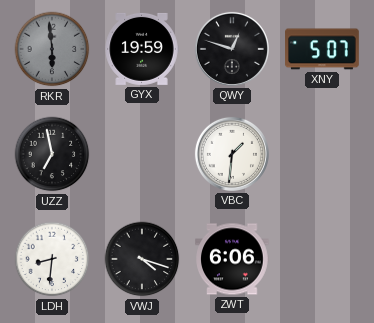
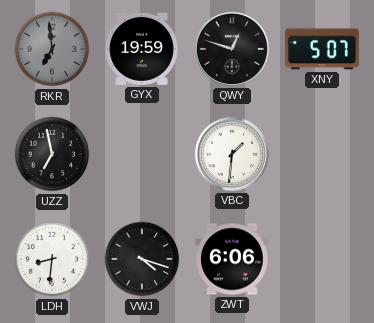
RKR: 5:59 -> 6:59 (52, 49)
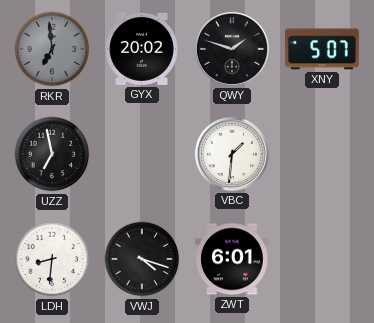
GYX: 19:59 -> 20:02 (142, 49)
QWY: 12:48 -> 1:48 (232, 49)
ZWT: 6:06 -> 6:01 (232, 259)
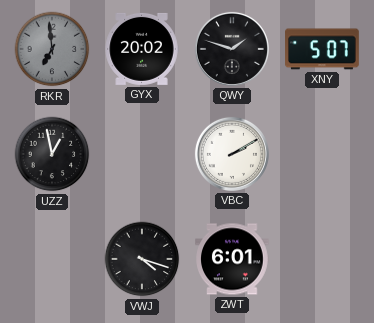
UZZ: 6:58 -> 12:58 (52, 154)
VBC: 1:31 -> 2:10 (232, 154)
LDH: 8:31 -> none (52, 259)
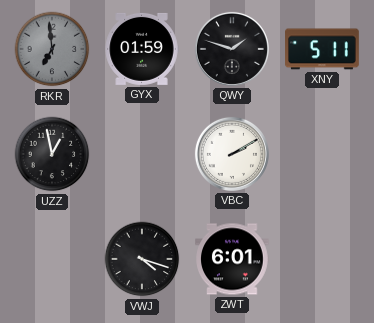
GYX: 20:02 -> 01:59 (142, 49)
XNY: 5:07 -> 5:11 (322, 49)
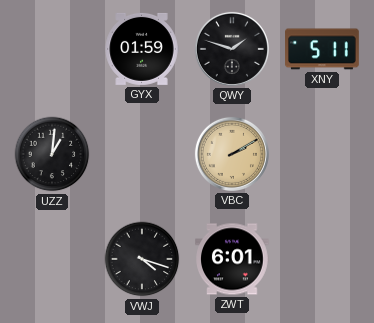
RKR: 6:59 -> none (52, 49)
UZZ: 12:58 -> 1:01 (52, 154)
VBC dial: white -> champagne (232, 154)
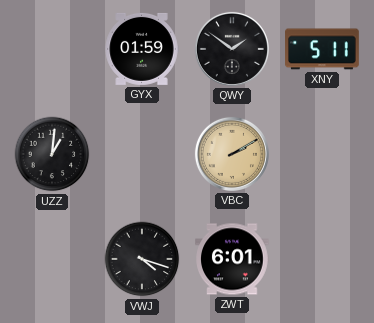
QWY: 1:48 -> 1:51 (232, 49)
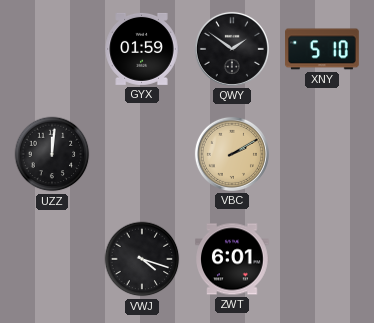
XNY: 5:11 -> 5:10 (322, 49)
UZZ: 1:01 -> 12:01 (52, 154)
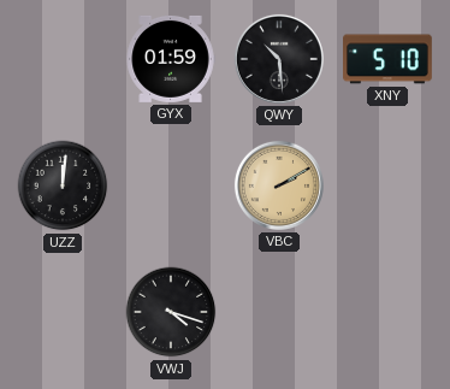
QWY: 1:51 -> 10:29 (279, 59)
ZWT: 6:01 -> none (232, 259)
